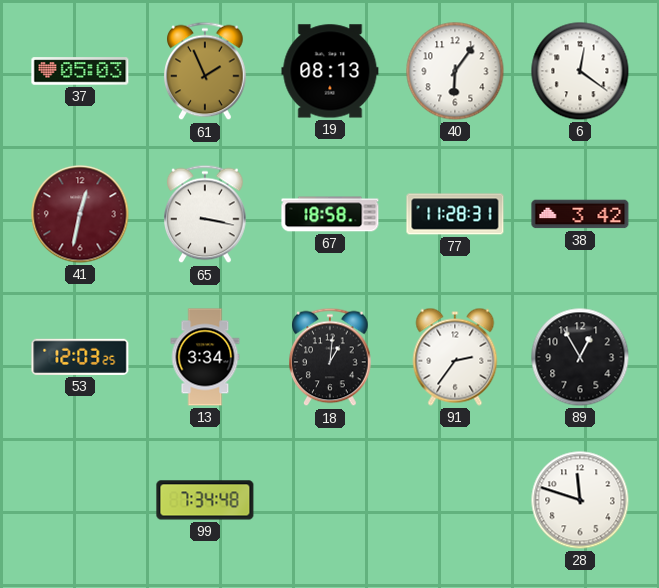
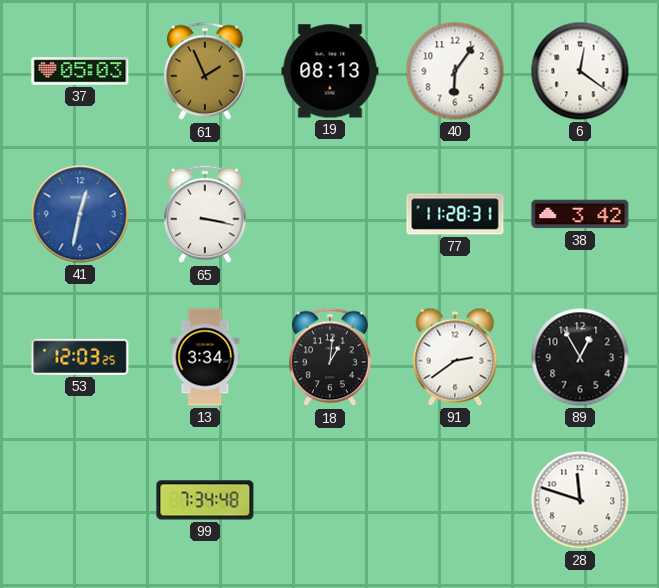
41 dial: burgundy -> blue (80, 214)
67: 18:58 -> none (330, 214)
91: 2:36 -> 2:39 (455, 357)
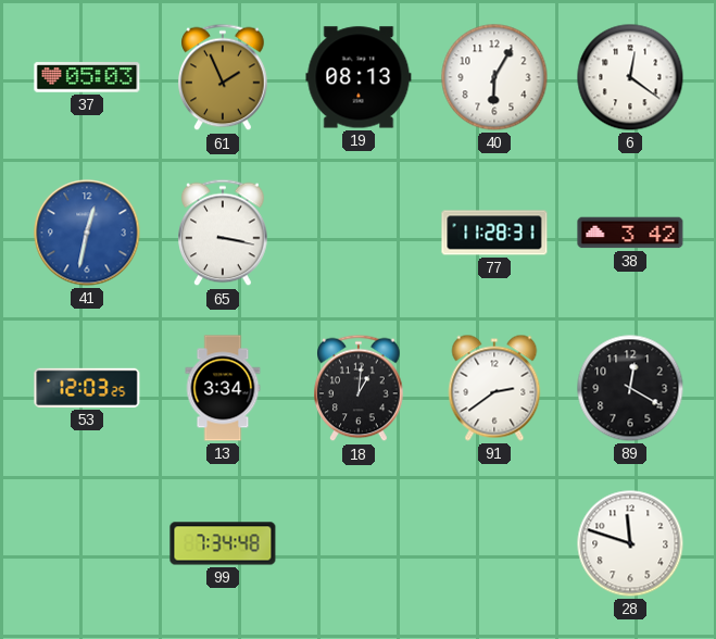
40: 6:06 -> 6:05 (494, 77)
89: 12:55 -> 12:20 (630, 388)
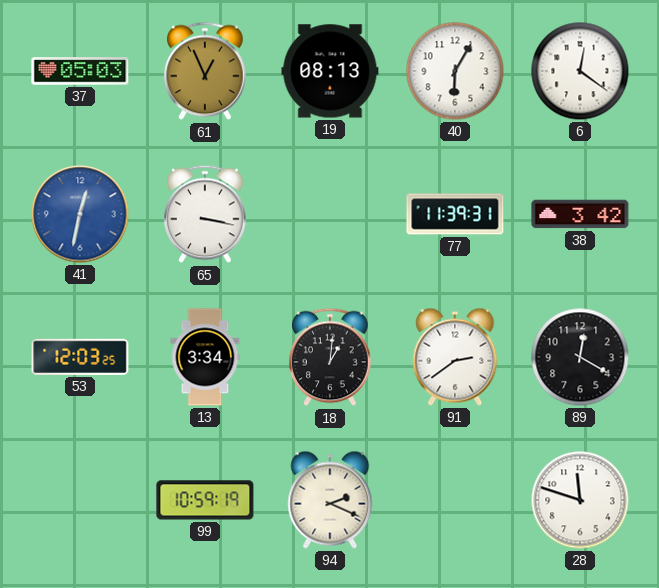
61: 1:56 -> 12:56 (205, 71)
77: 11:28 -> 11:39 (455, 214)
99: 7:34 -> 10:59 (205, 500)
94: none -> 2:19 (330, 500)
